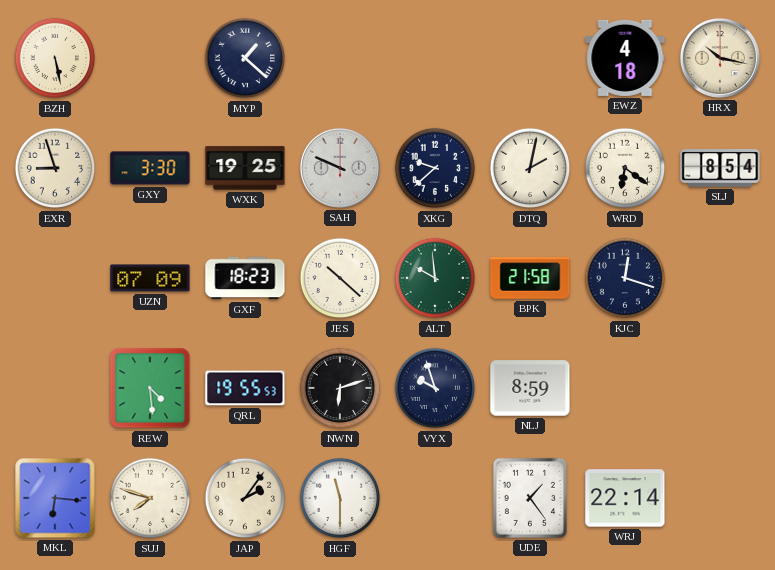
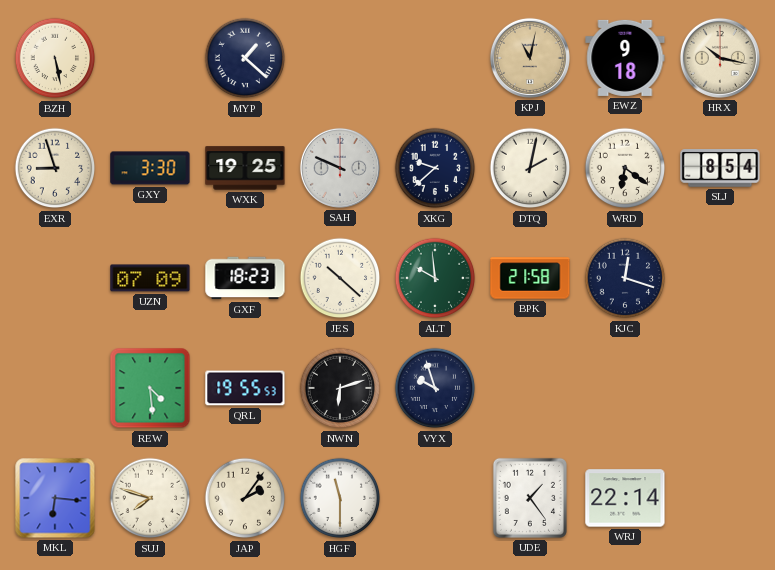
KPJ: none -> 11:02 (530, 58)
EWZ: 4:18 -> 9:18 (625, 58)
NLJ: 8:59 -> none (530, 388)
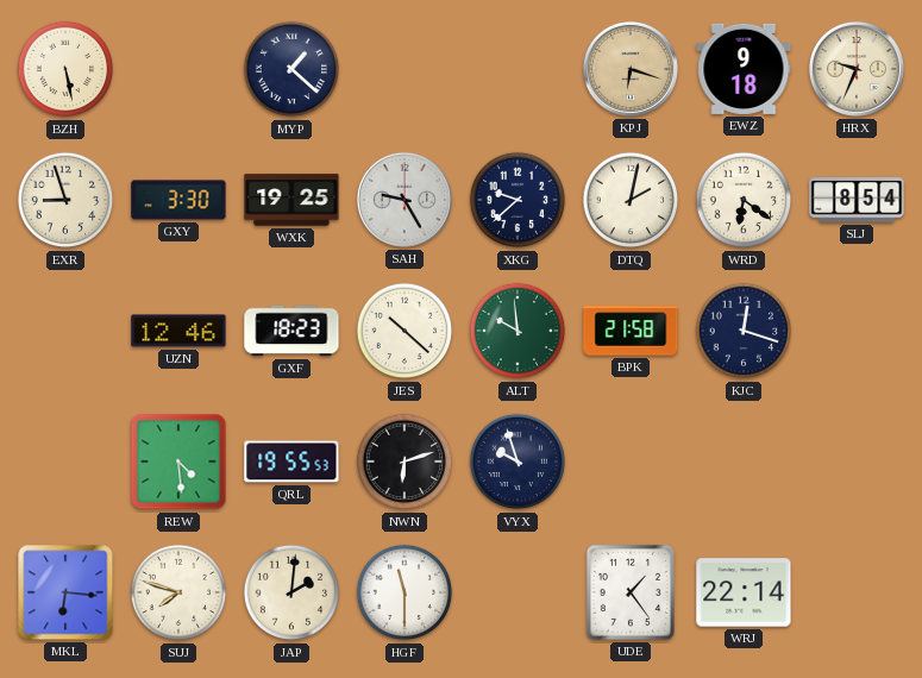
KPJ: 11:02 -> 6:18 (631, 69)
HRX: 10:17 -> 9:34 (857, 69)
SAH: 9:49 -> 9:25 (404, 200)
UZN: 07:09 -> 12:46 (178, 331)
JAP: 2:06 -> 2:01 (291, 592)
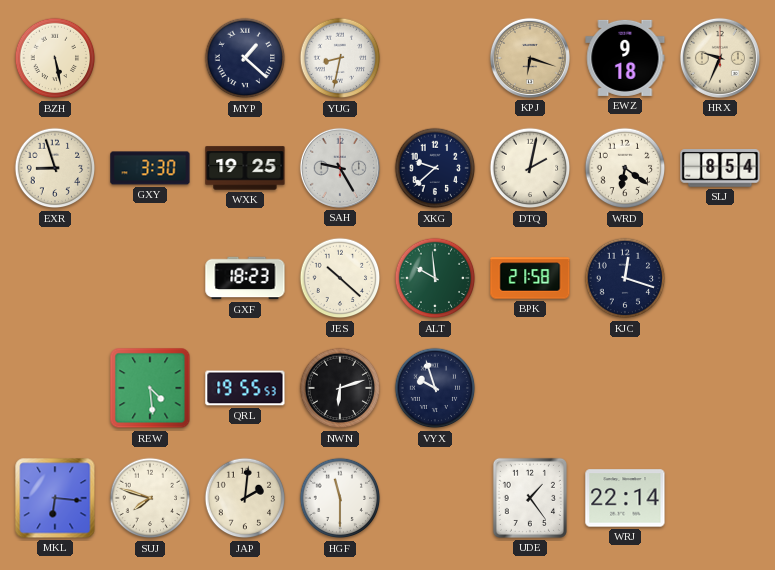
YUG: none -> 8:32 (340, 58)
UZN: 12:46 -> none (178, 331)
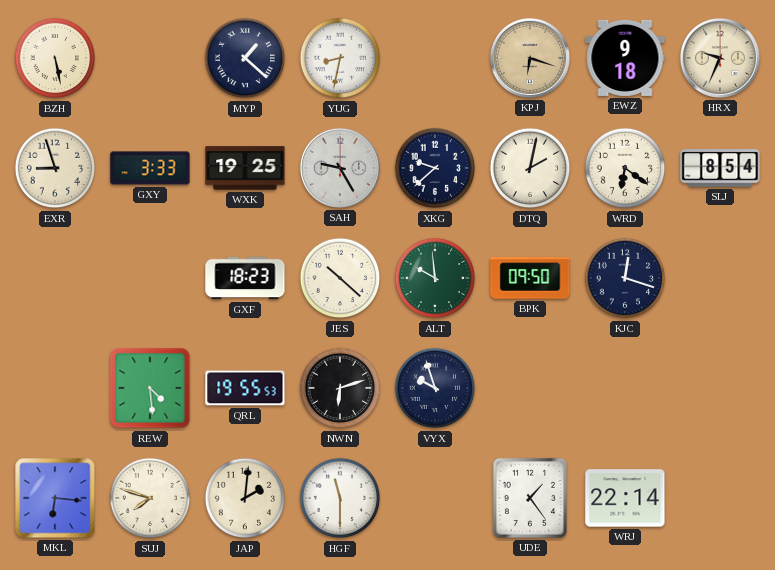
GXY: 3:30 -> 3:33 (150, 168)
BPK: 21:58 -> 09:50 (530, 278)
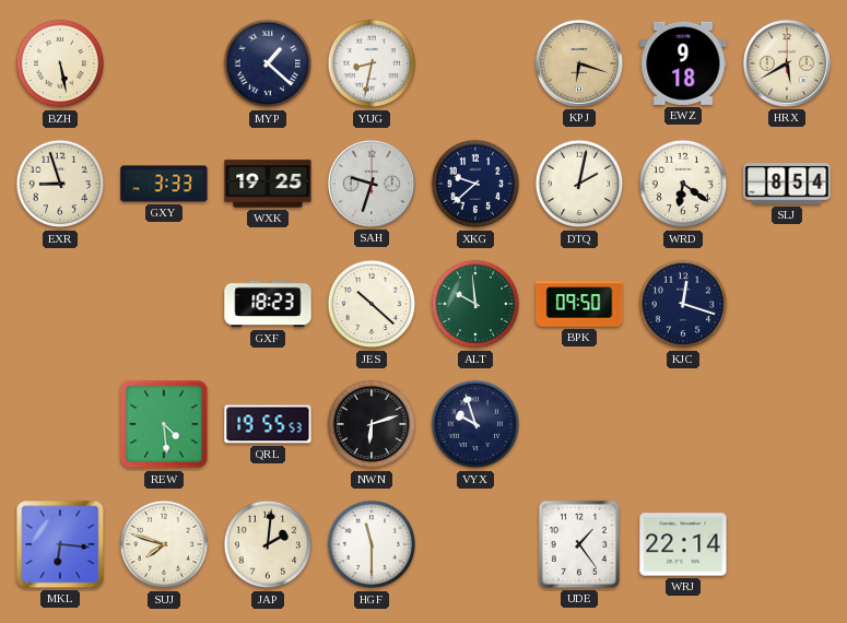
HRX: 9:34 -> 5:40 (787, 63)
SAH: 9:25 -> 9:33 (372, 184)
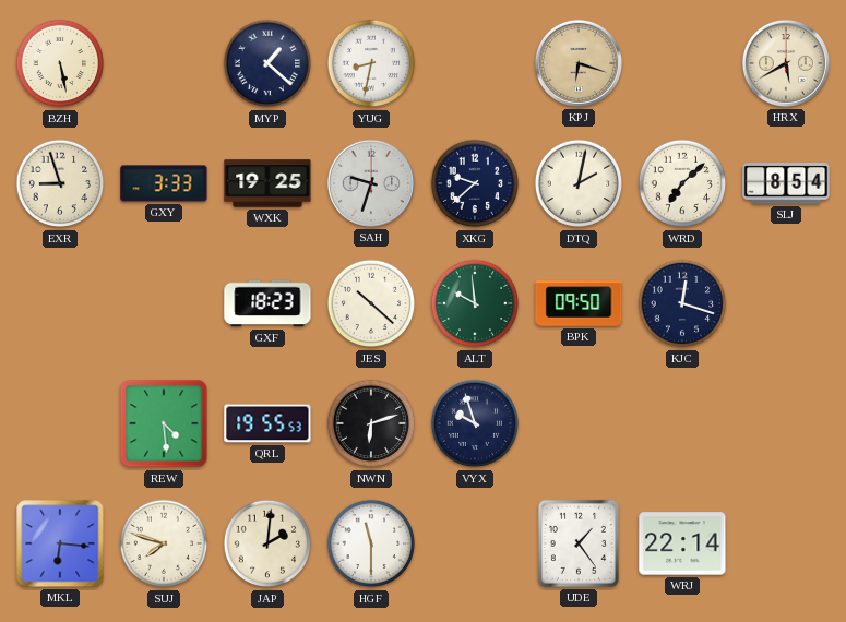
EWZ: 9:18 -> none (683, 63)
WRD: 6:21 -> 7:08 (682, 183)
